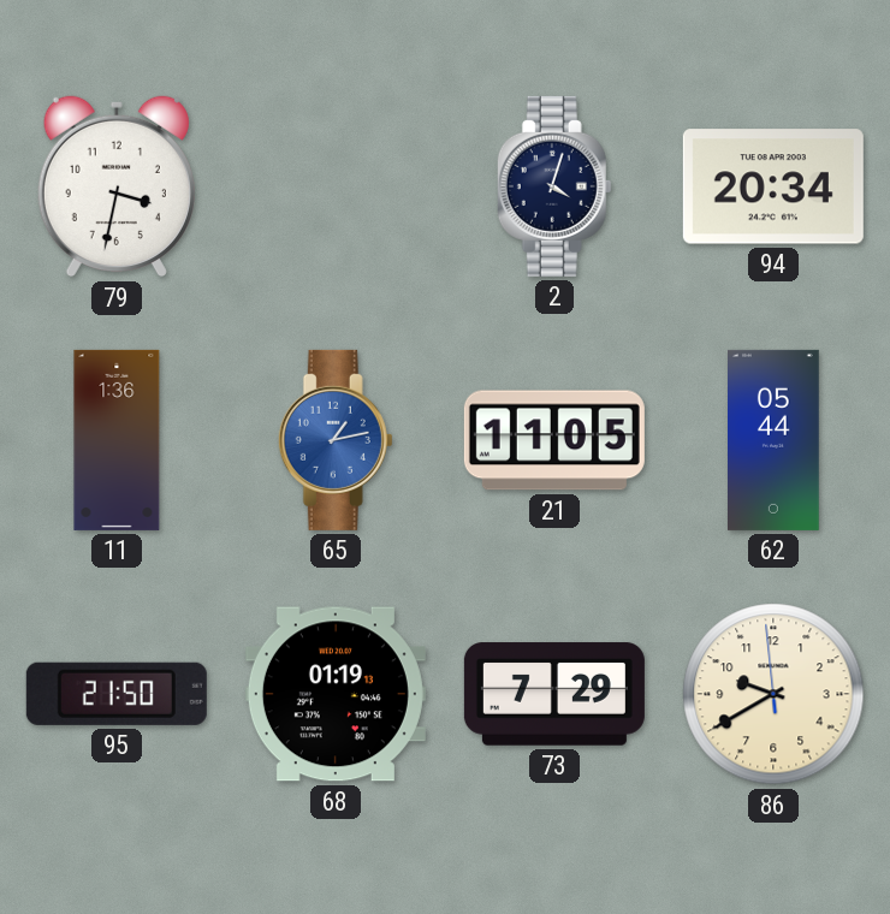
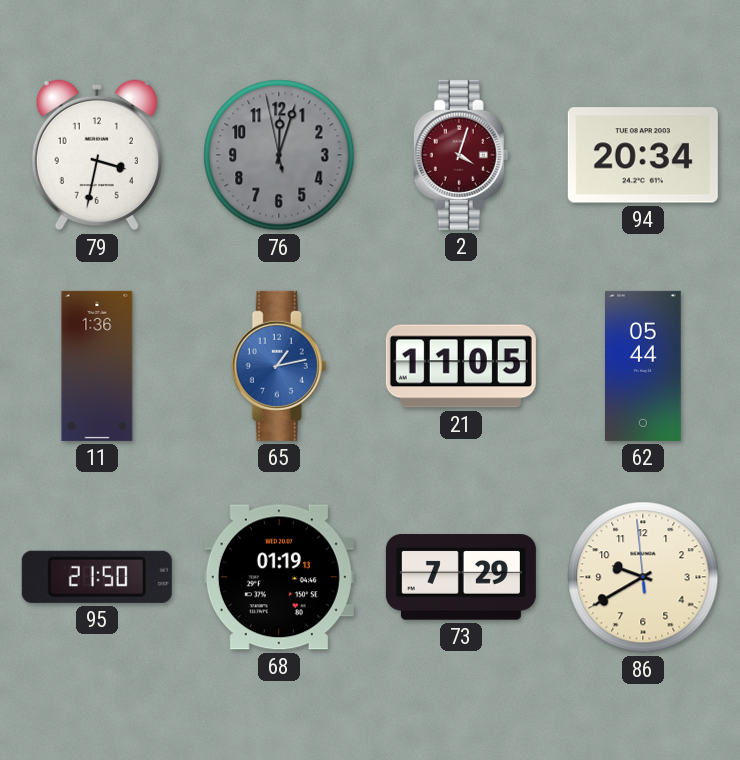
76: none -> 12:02 (279, 155)
2 dial: navy -> burgundy (461, 155)
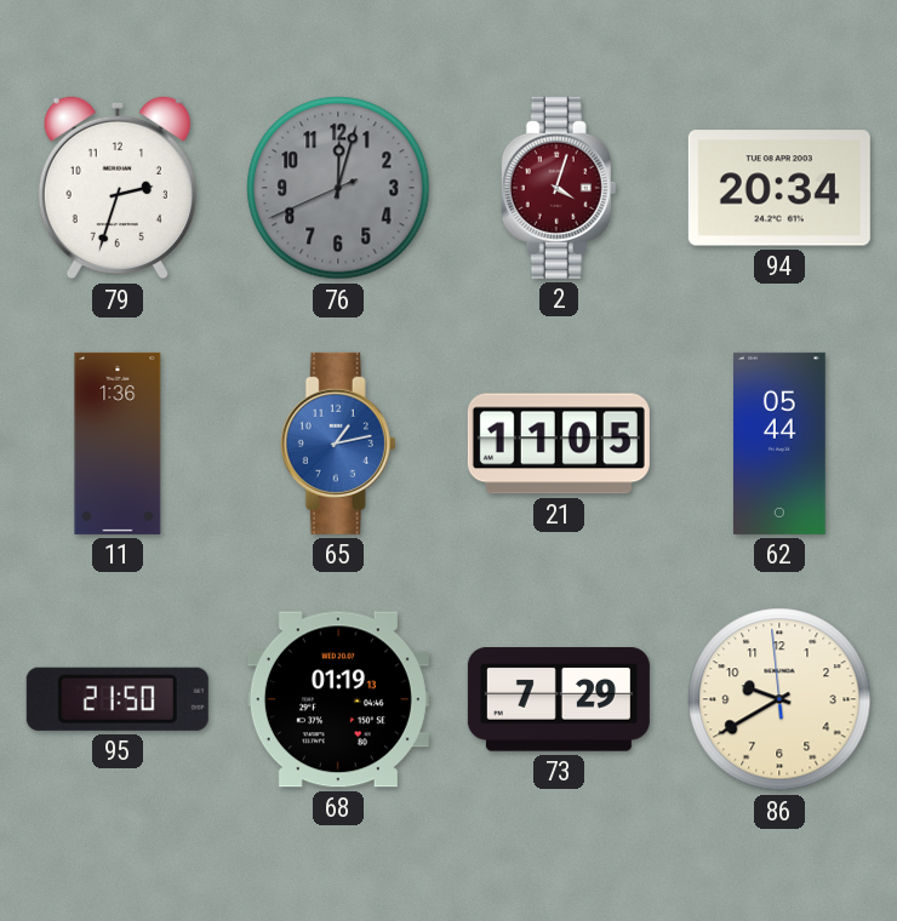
79: 3:32 -> 2:33 (118, 188)
76: 12:02:58 -> 12:02:41 (338, 188)
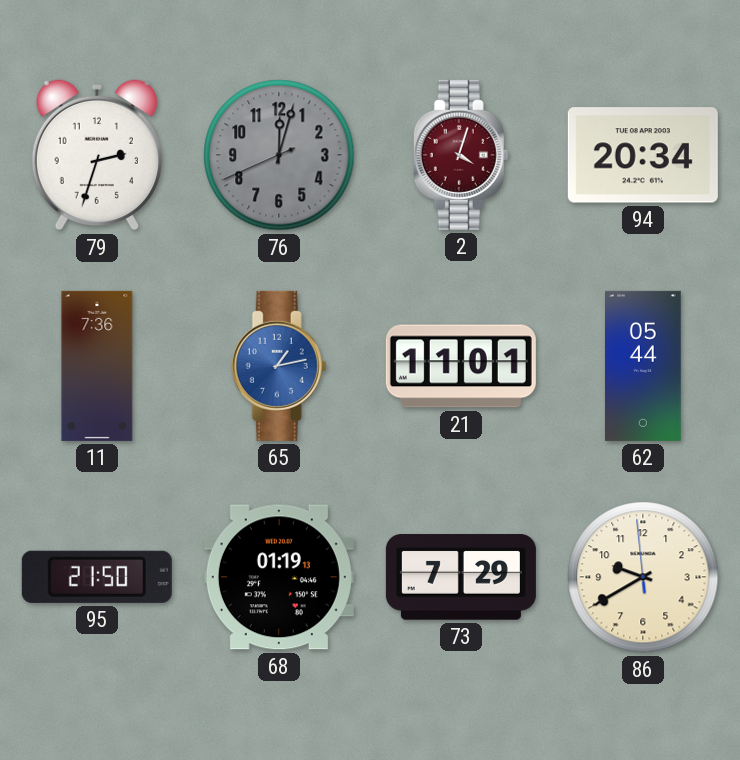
11: 1:36 -> 7:36 (97, 366)
21: 11:05 -> 11:01 (461, 366)
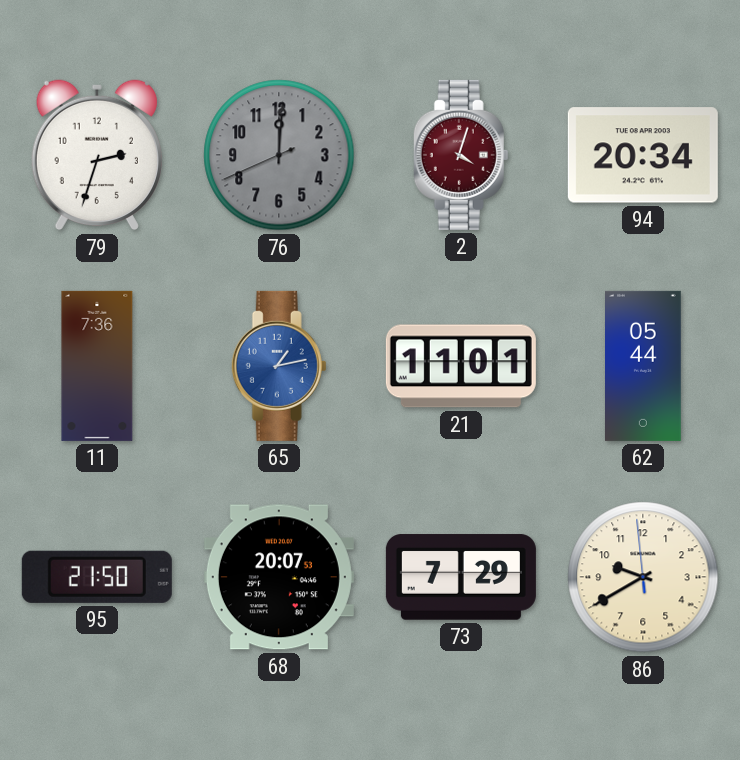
76: 12:02 -> 12:00 (279, 155)
68: 01:19 -> 20:07 (279, 577)
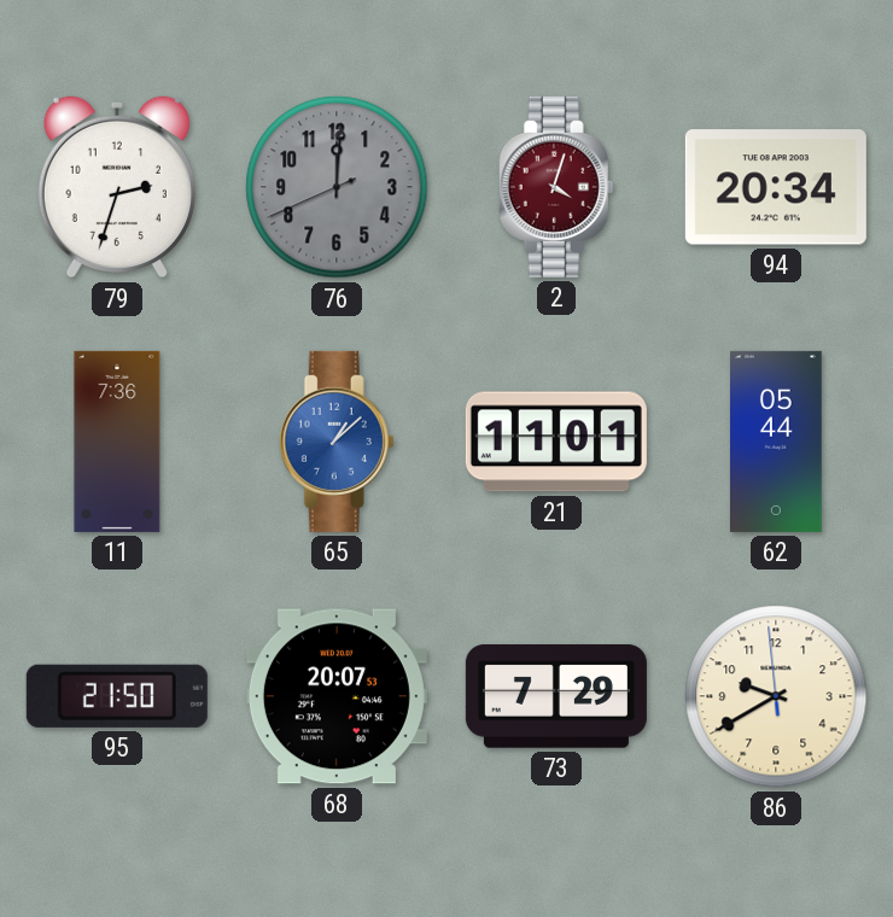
65: 1:13 -> 1:08 (337, 442)
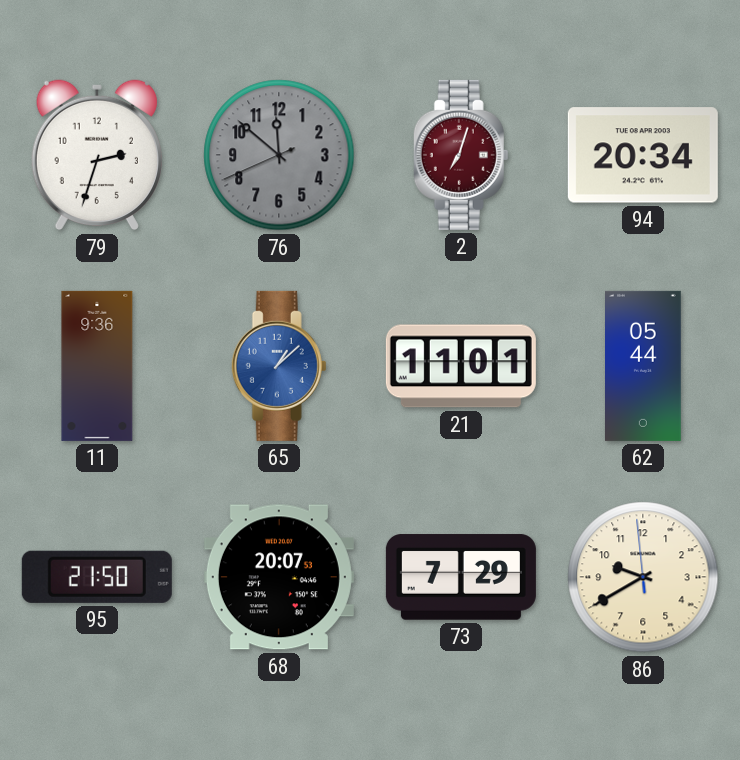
76: 12:00 -> 11:51 (279, 155)
2: 4:03 -> 7:03 (461, 155)
11: 7:36 -> 9:36 (97, 366)
